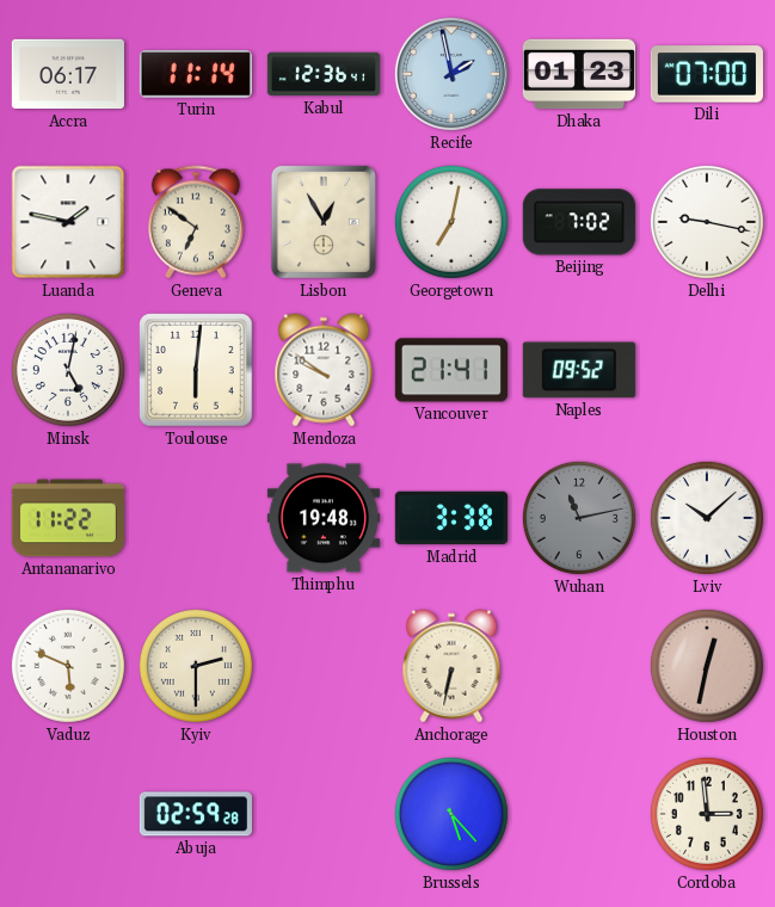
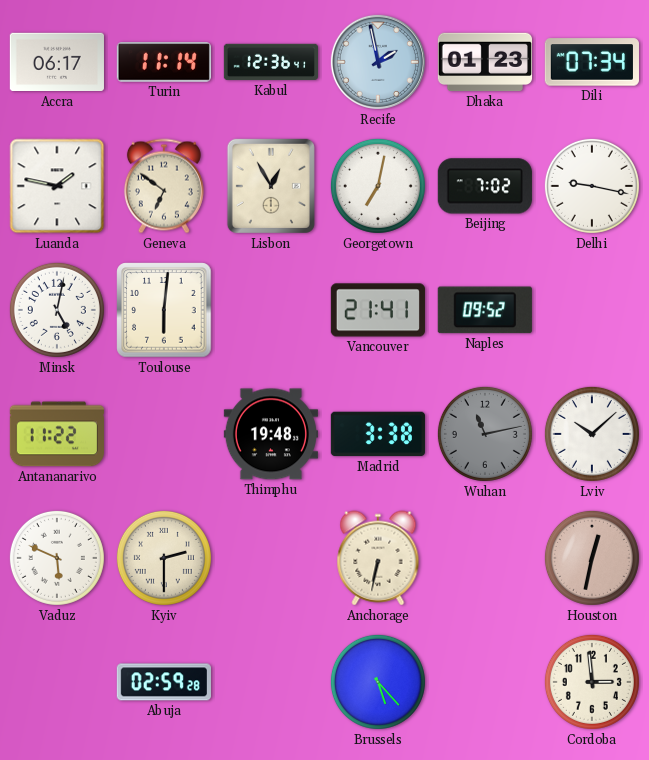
Dili: 07:00 -> 07:34 (592, 62)
Mendoza: 9:51 -> none (324, 370)
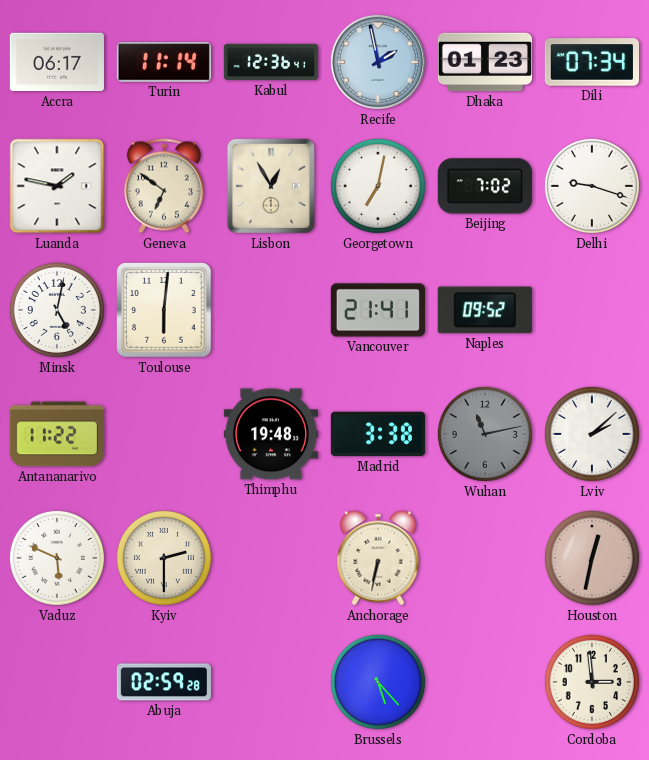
Delhi: 9:17 -> 9:18 (592, 186)
Lviv: 10:08 -> 2:08 (592, 434)
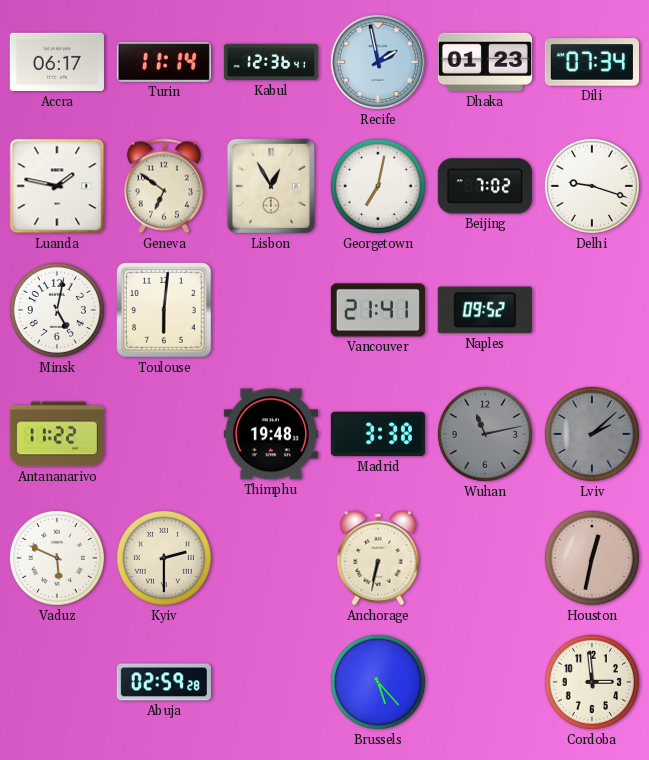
Lviv dial: white -> grey (592, 434)
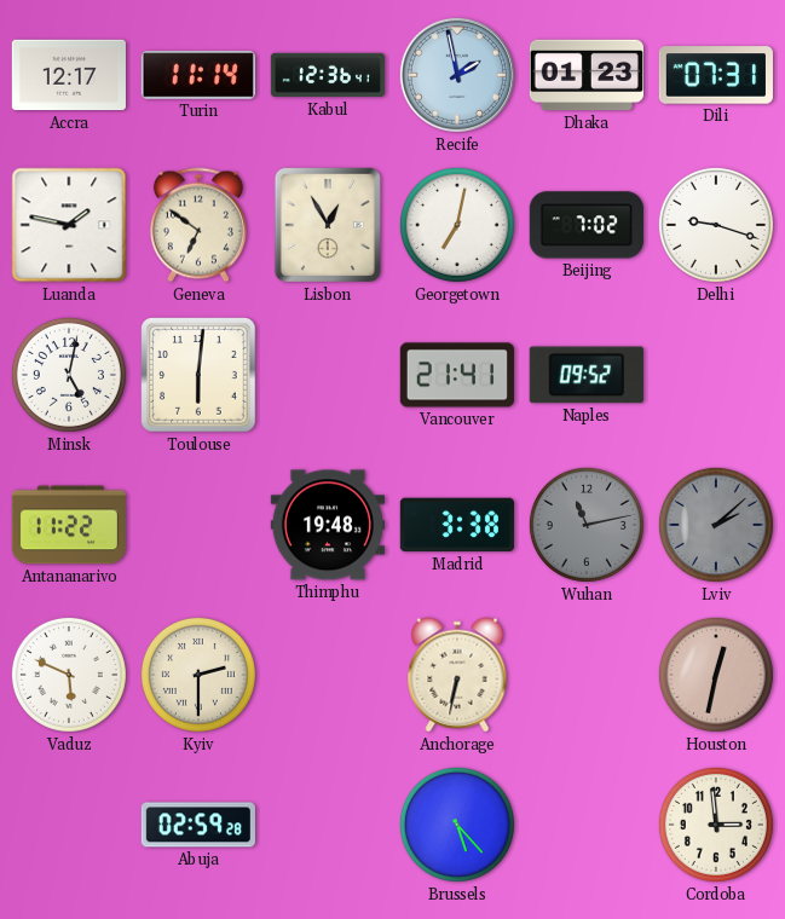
Accra: 06:17 -> 12:17 (69, 75)
Dili: 07:34 -> 07:31 (716, 75)
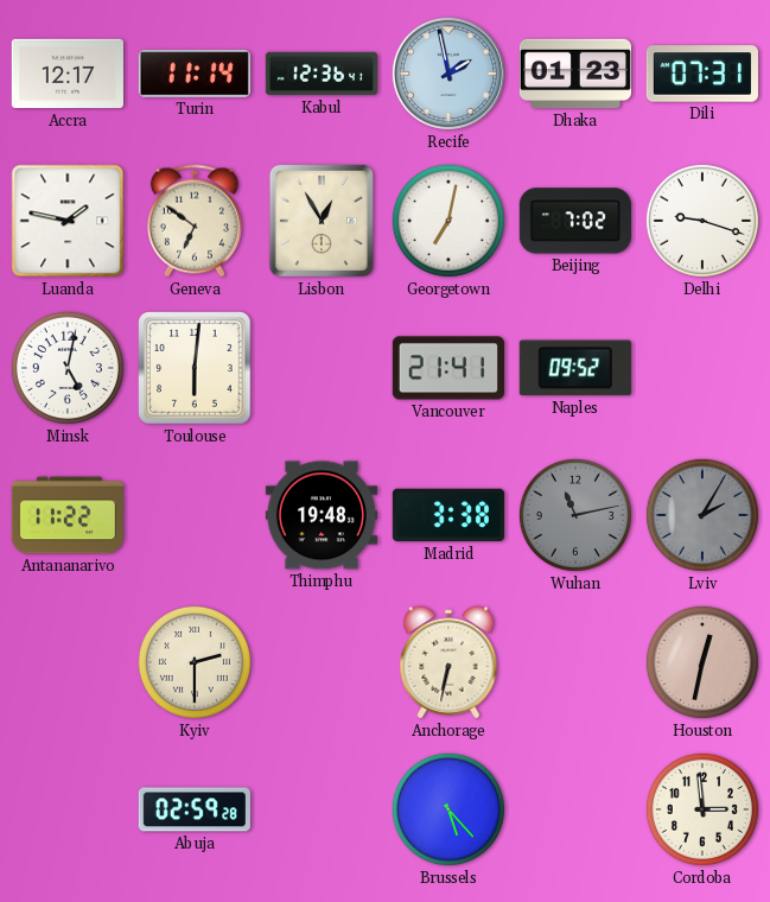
Lviv: 2:08 -> 2:05 (702, 515)
Vaduz: 5:49 -> none (69, 675)
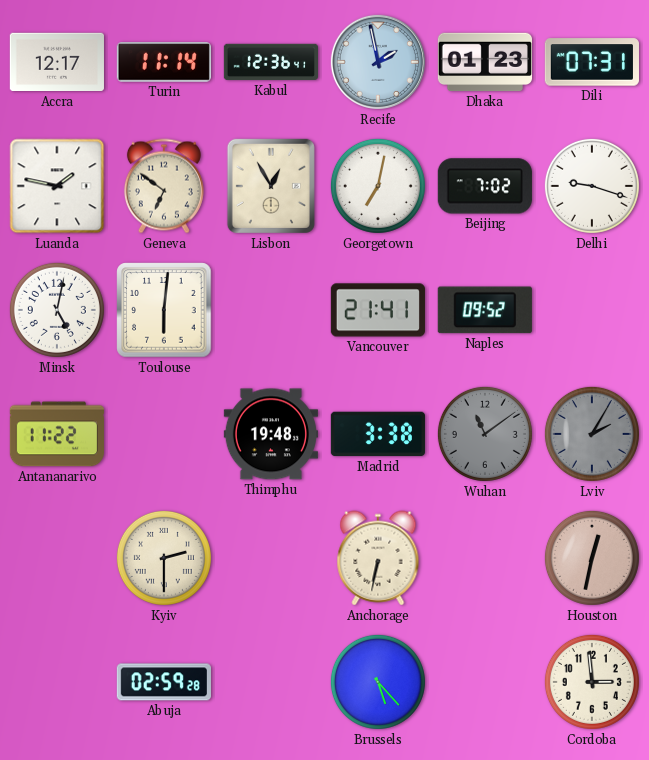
Wuhan: 11:13 -> 11:09 (485, 434)
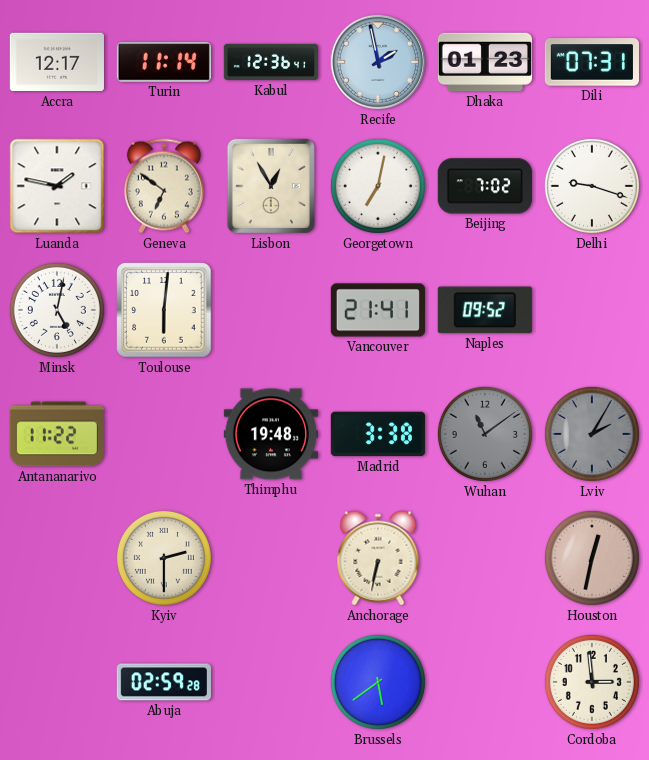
Brussels: 5:23 -> 5:39 (378, 682)
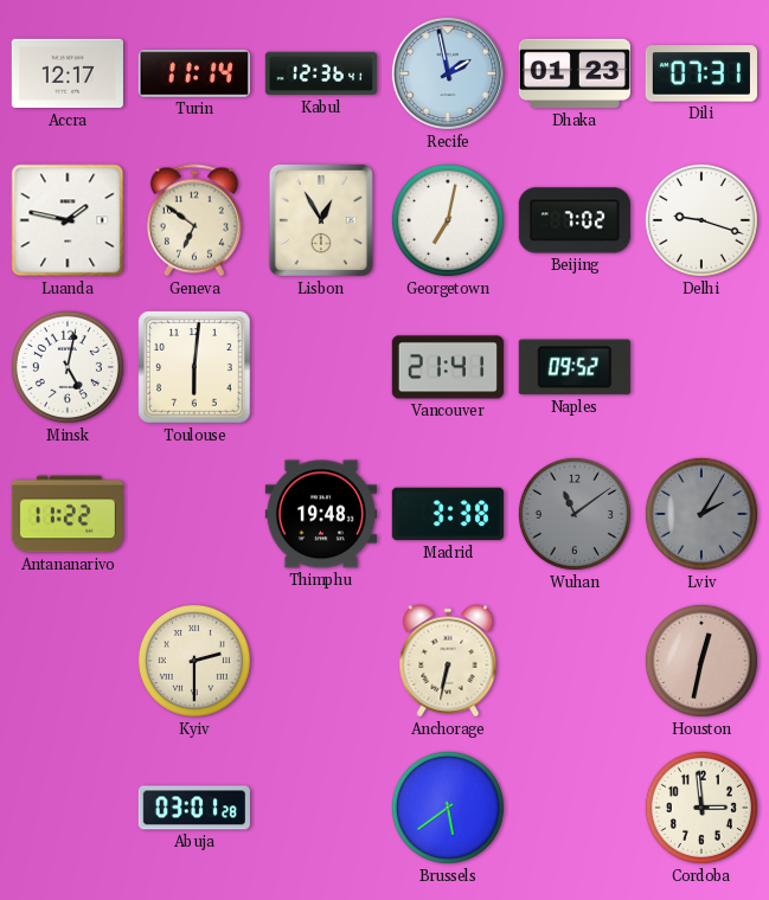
Abuja: 02:59 -> 03:01 (194, 808)
